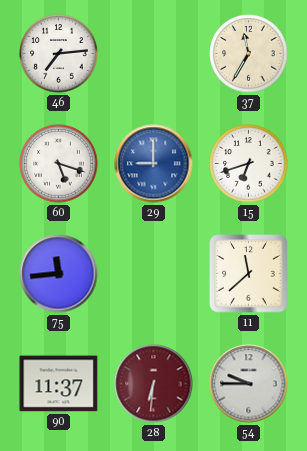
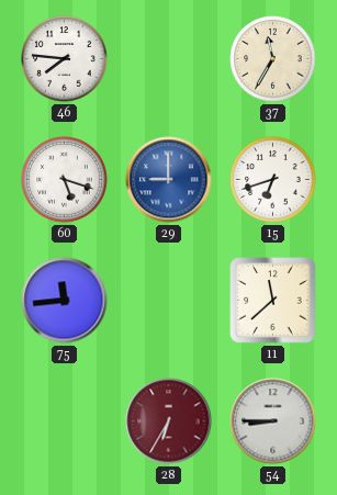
46: 7:14 -> 7:46 (65, 59)
90: 11:37 -> none (59, 384)
28: 6:31 -> 6:35 (169, 421)
54: 9:45 -> 8:45 (273, 421)
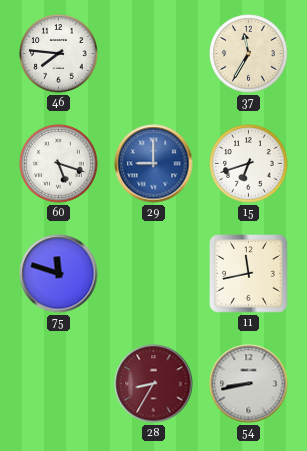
75: 11:44 -> 11:48 (59, 274)
11: 11:38 -> 11:43 (249, 274)
28: 6:35 -> 8:35 (154, 384)
54: 8:45 -> 8:43 (249, 384)
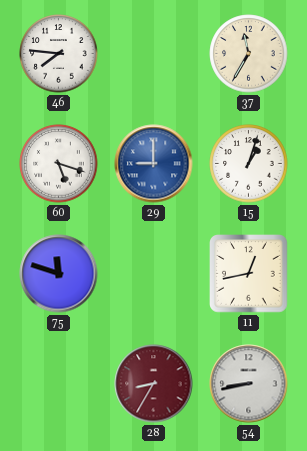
15: 6:42 -> 1:03 (249, 164)
11: 11:43 -> 12:43 (249, 274)
